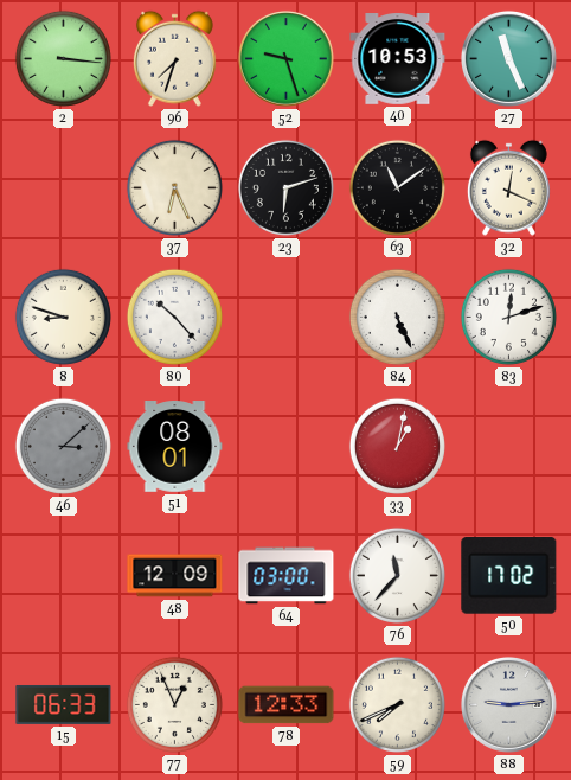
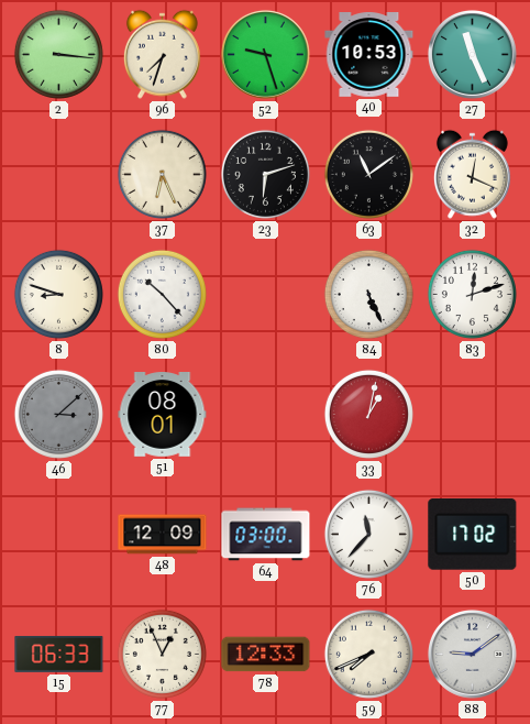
88: 9:14 -> 9:09 (472, 654)
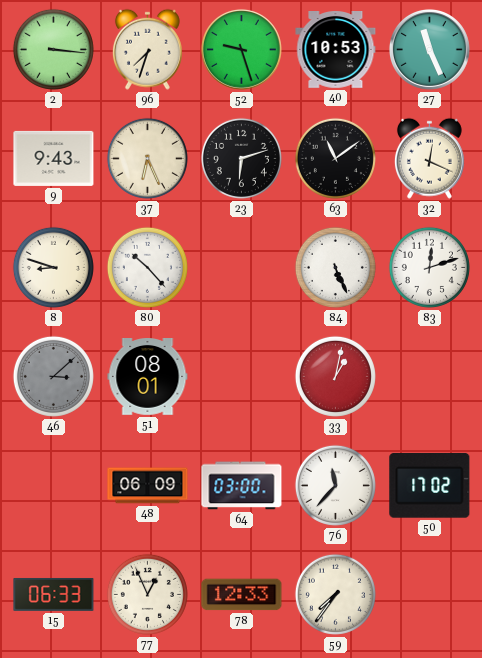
9: none -> 9:43 (54, 158)
48: 12:09 -> 06:09 (148, 486)
59: 7:41 -> 7:36 (335, 594)
88: 9:09 -> none (472, 654)
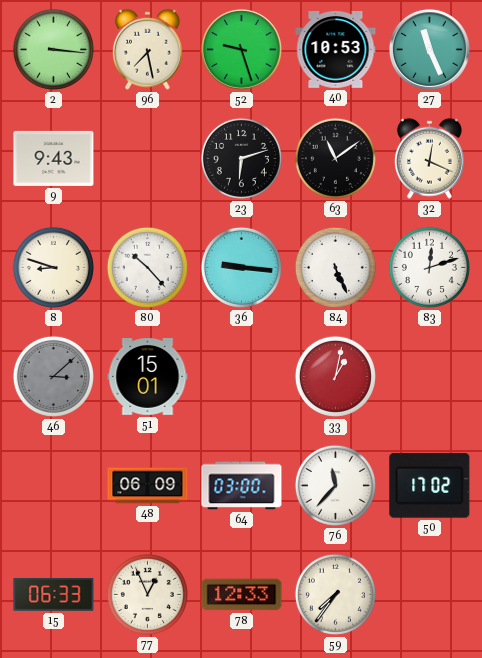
96: 7:33 -> 7:28 (147, 49)
37: 6:26 -> none (147, 158)
36: none -> 9:16 (241, 267)
51: 08:01 -> 15:01 (148, 377)
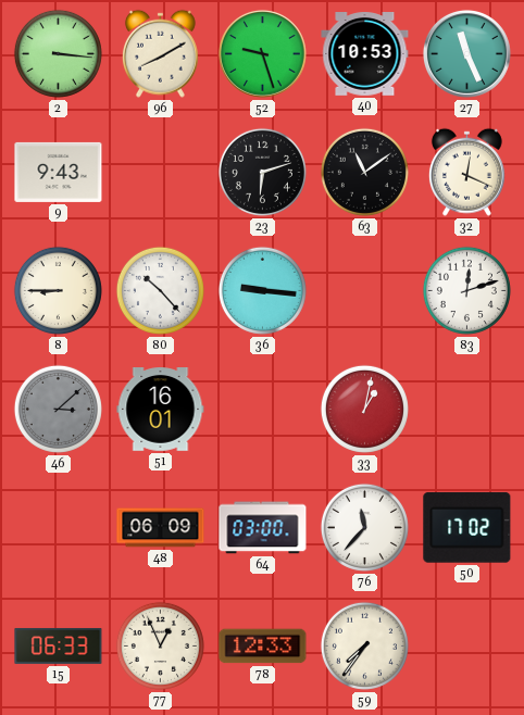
96: 7:28 -> 8:10 (160, 53)
8: 8:48 -> 8:45 (58, 290)
84: 5:26 -> none (335, 267)
51: 15:01 -> 16:01 (161, 410)
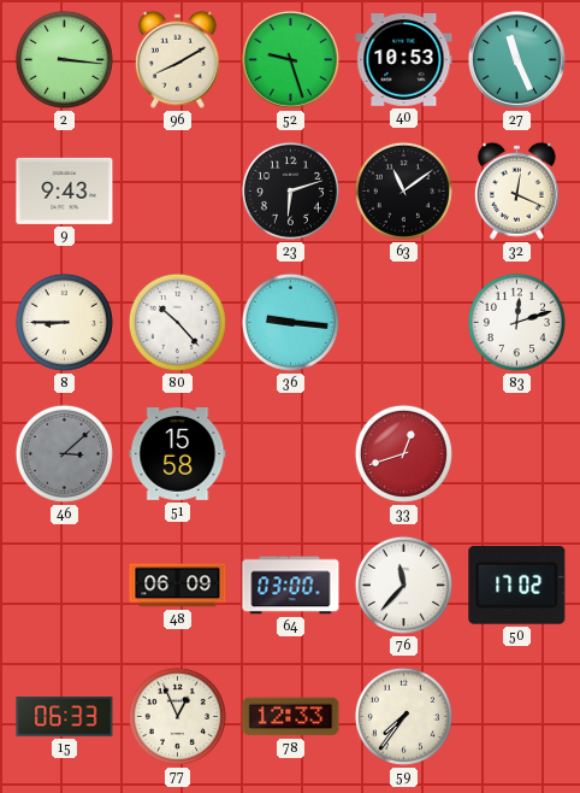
51: 16:01 -> 15:58 (178, 454)
33: 1:02 -> 12:42 (403, 453)
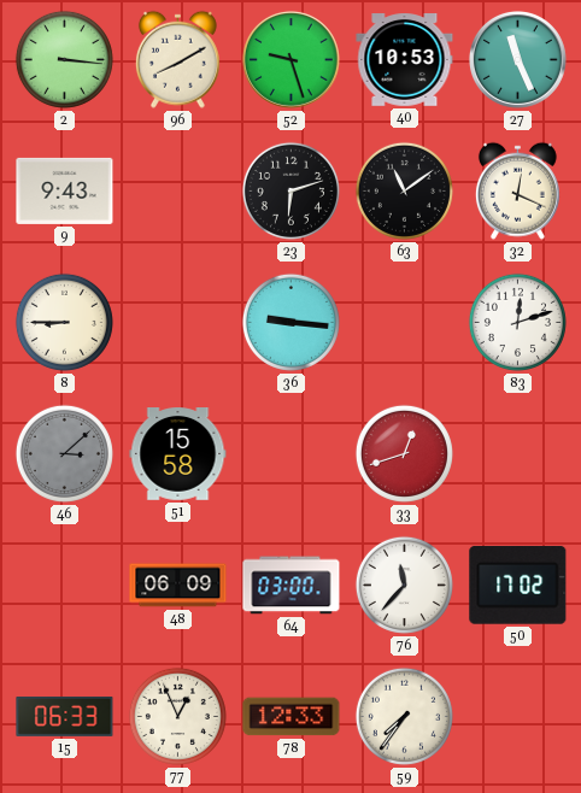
80: 10:23 -> none (177, 322)
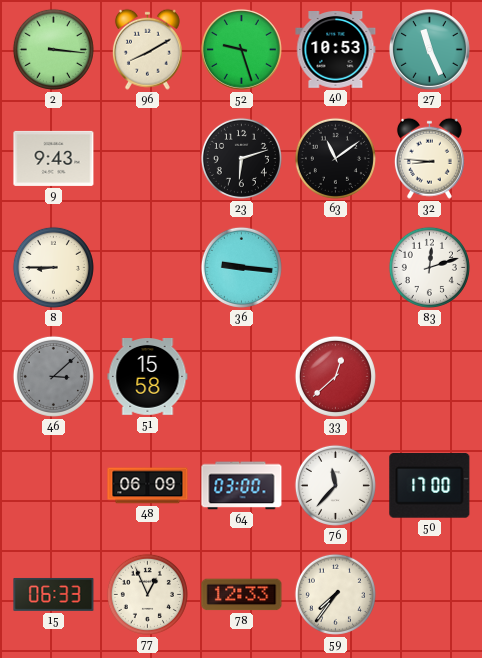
32: 12:19 -> 8:46 (429, 158)
33: 12:42 -> 12:38 (335, 376)
50: 17:02 -> 17:00 (430, 485)
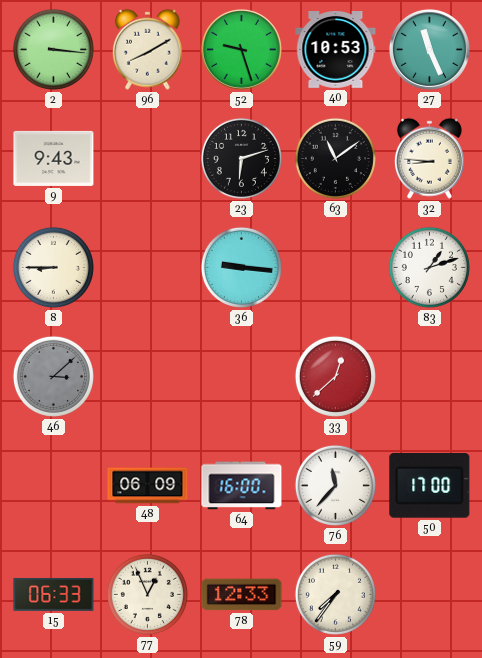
83: 12:12 -> 1:12 (429, 267)
51: 15:58 -> none (148, 377)
64: 03:00 -> 16:00 (242, 486)
